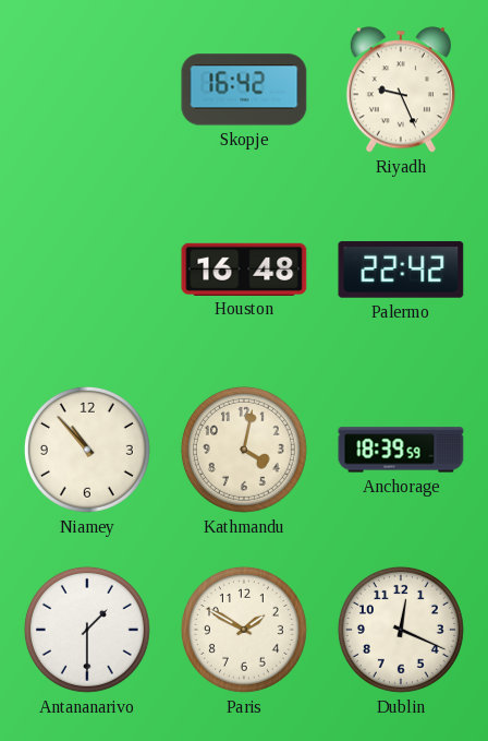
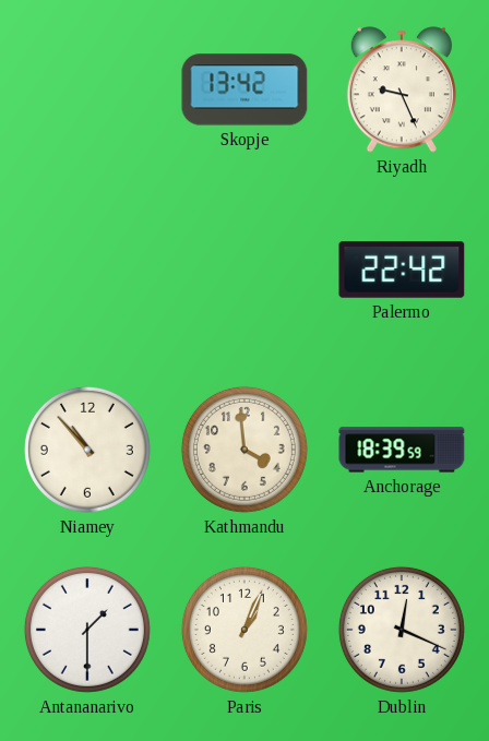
Skopje: 16:42 -> 13:42 (244, 89)
Houston: 16:48 -> none (244, 268)
Kathmandu: 4:02 -> 3:59 (244, 450)
Paris: 1:50 -> 1:04 (244, 630)
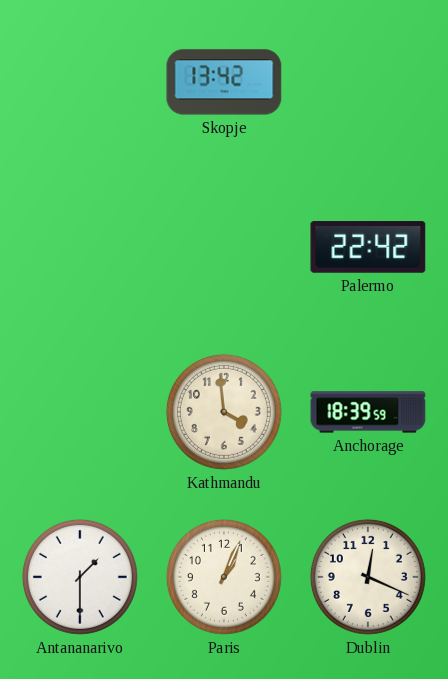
Riyadh: 9:26 -> none (402, 89)
Niamey: 10:53 -> none (87, 450)
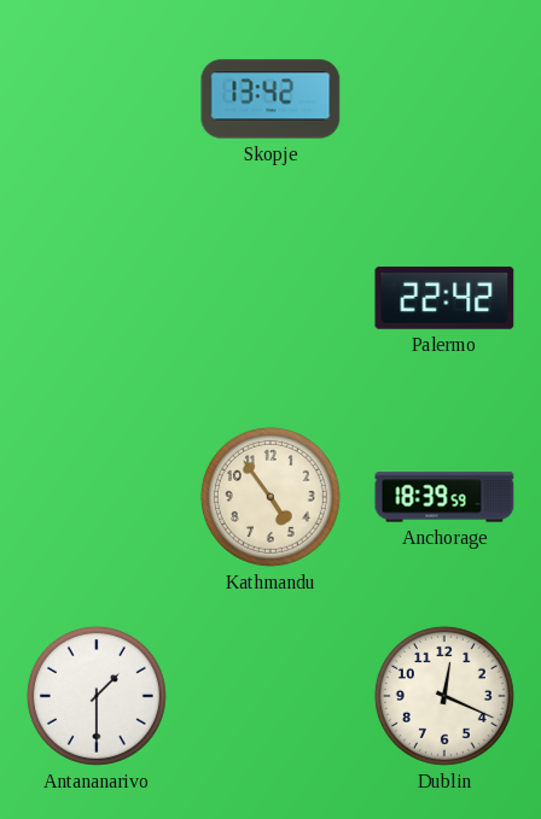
Kathmandu: 3:59 -> 4:54 (270, 497)
Paris: 1:04 -> none (224, 577)
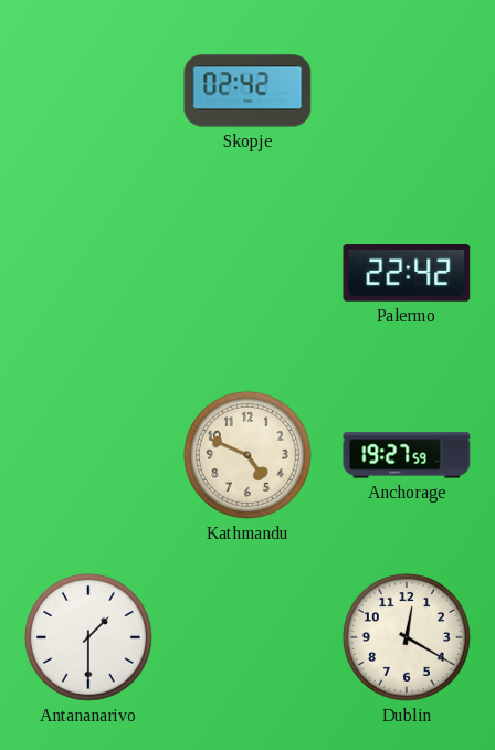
Skopje: 13:42 -> 02:42 (247, 91)
Kathmandu: 4:54 -> 4:49 (247, 455)
Anchorage: 18:39 -> 19:27 (407, 455)
Dublin: 12:19 -> 12:20 (407, 637)
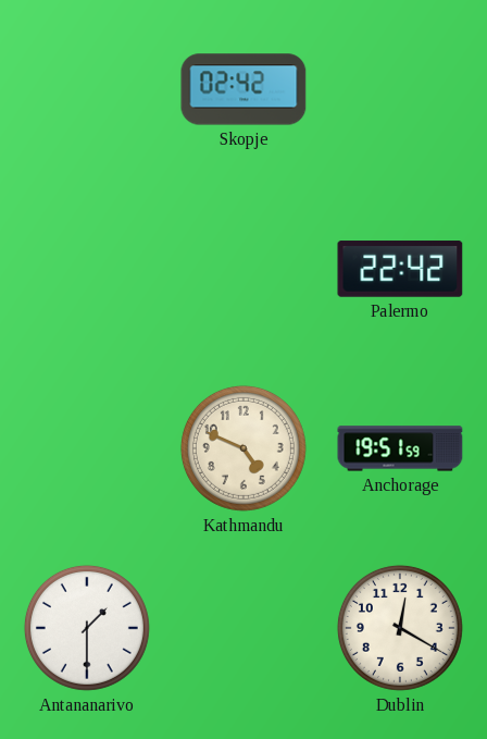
Anchorage: 19:27 -> 19:51 (400, 448)
